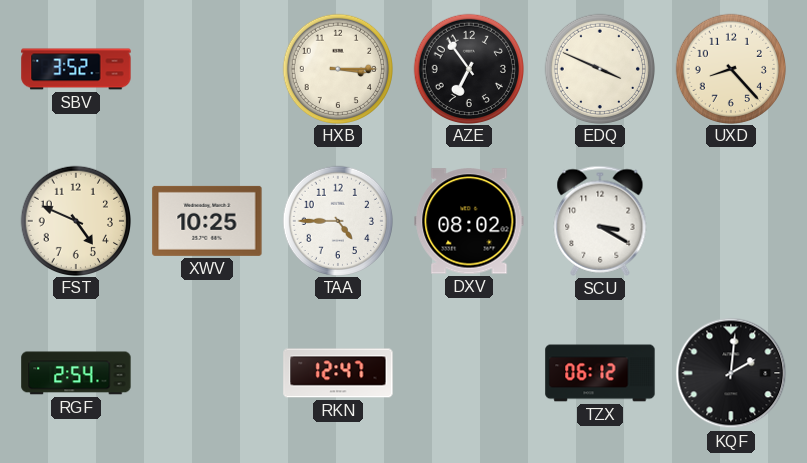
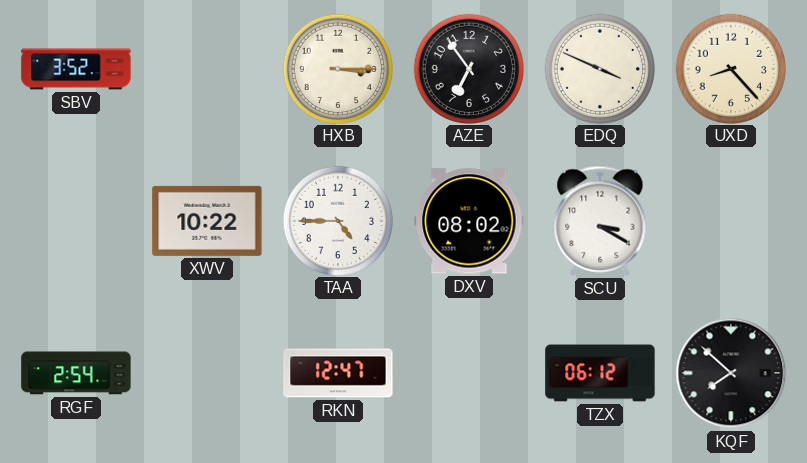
FST: 4:49 -> none (75, 220)
XWV: 10:25 -> 10:22 (207, 221)
KQF: 2:01 -> 7:52 (731, 373)
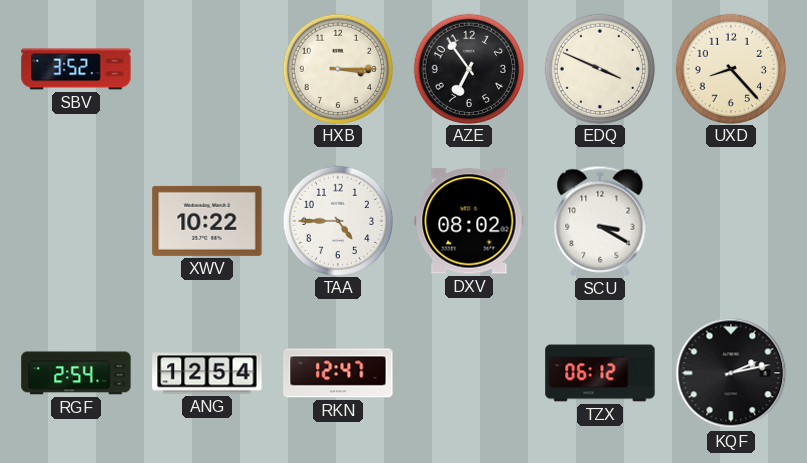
ANG: none -> 12:54 (207, 373)
KQF: 7:52 -> 2:13 (731, 373)
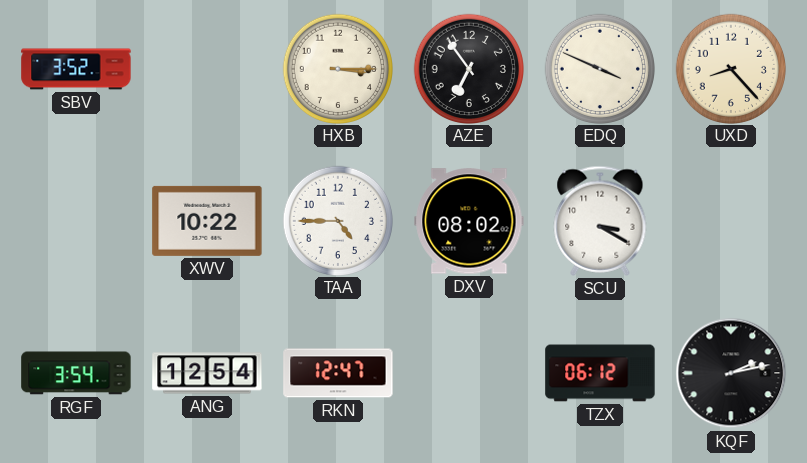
RGF: 2:54 -> 3:54 (76, 373)
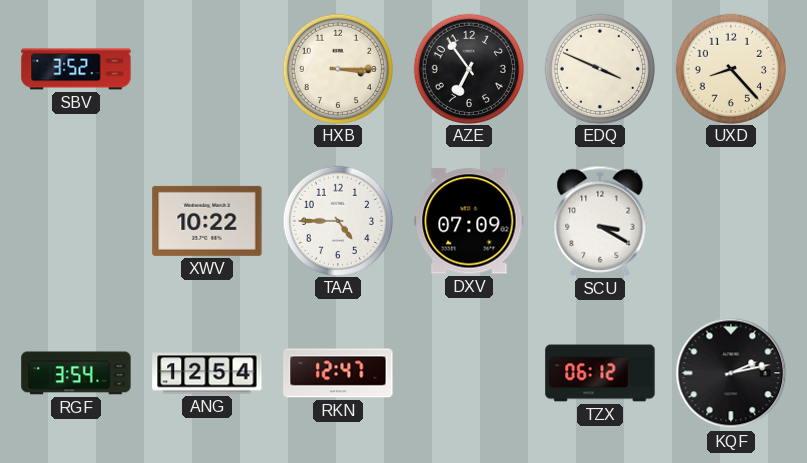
DXV: 08:02 -> 07:09 (469, 221)
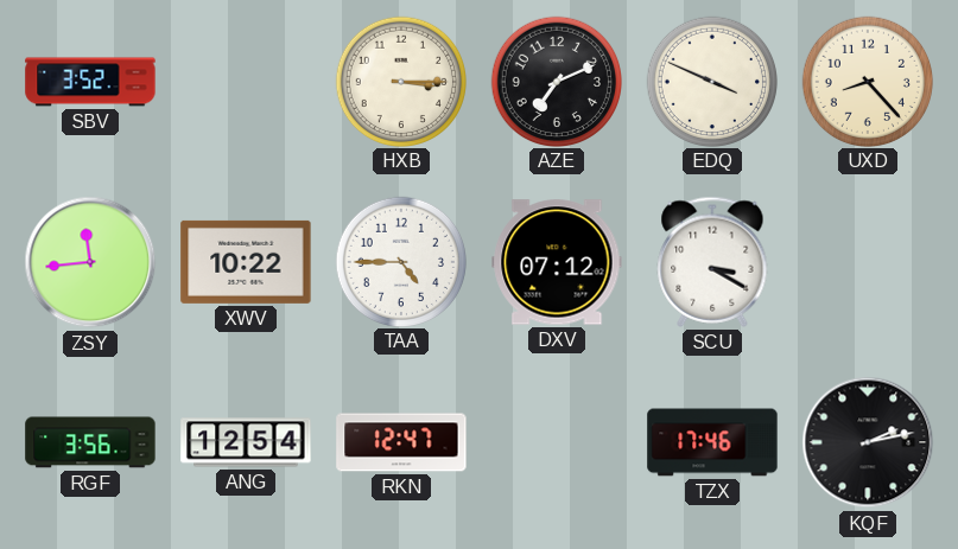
AZE: 6:54 -> 7:11 (556, 81)
ZSY: none -> 11:44 (90, 262)
DXV: 07:09 -> 07:12 (557, 262)
RGF: 3:54 -> 3:56 (90, 442)
TZX: 06:12 -> 17:46 (712, 442)
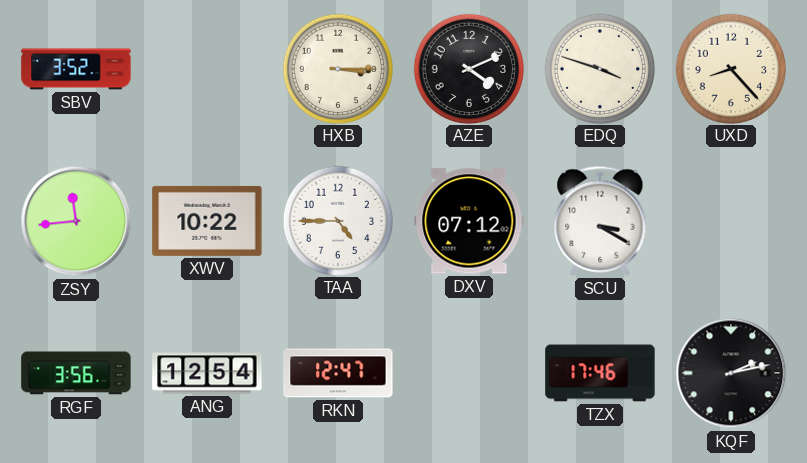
AZE: 7:11 -> 4:11 (468, 68)
EDQ: 3:49 -> 3:48 (599, 68)
